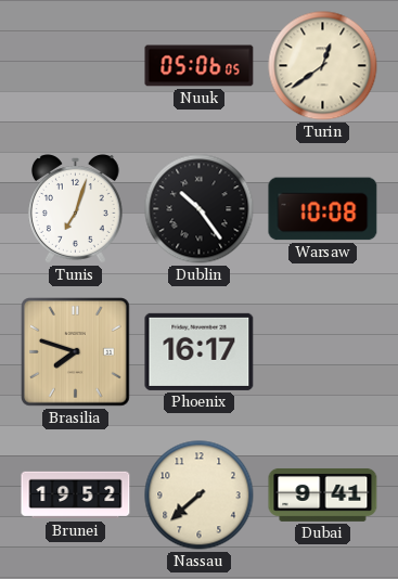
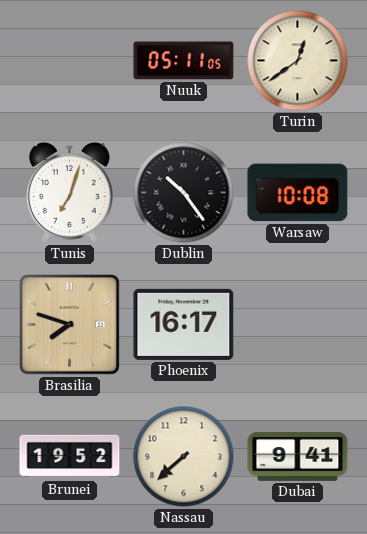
Nuuk: 05:06 -> 05:11 (184, 61)
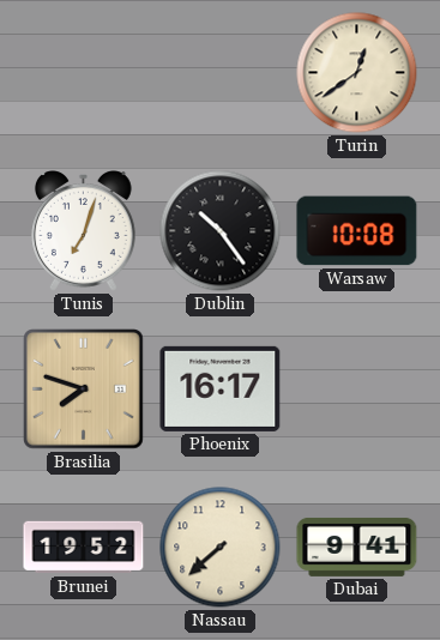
Nuuk: 05:11 -> none (184, 61)
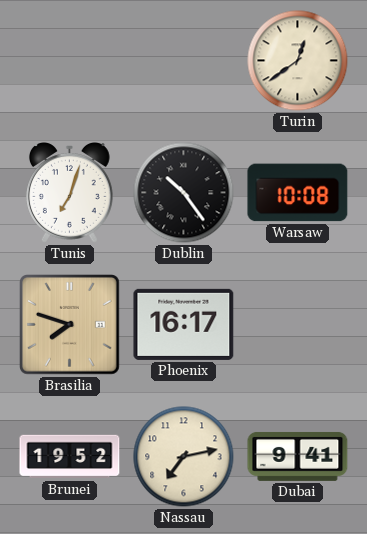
Nassau: 7:38 -> 7:13 (184, 457)
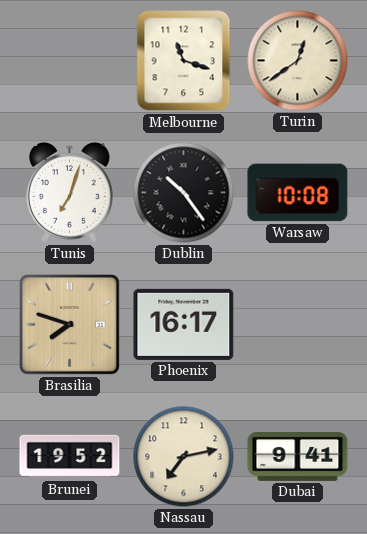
Melbourne: none -> 11:18 (184, 61)
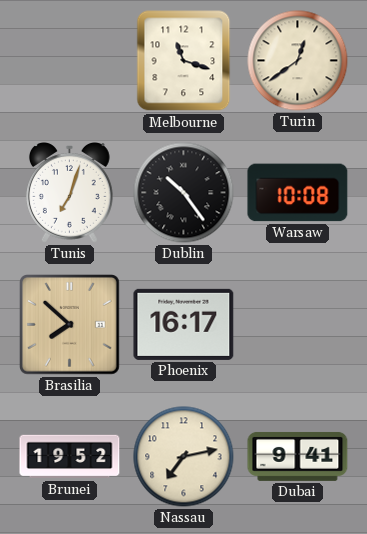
Brasilia: 7:48 -> 7:52 (70, 325)
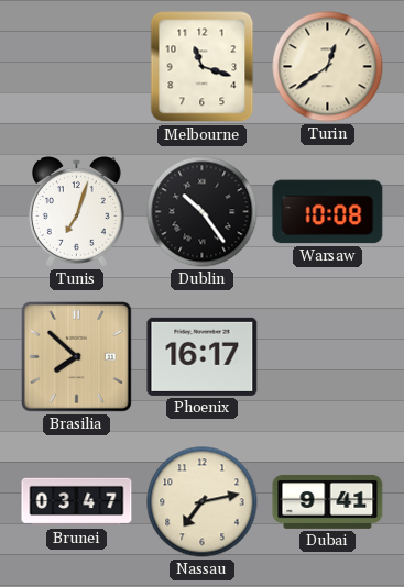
Brunei: 19:52 -> 03:47 (77, 502)
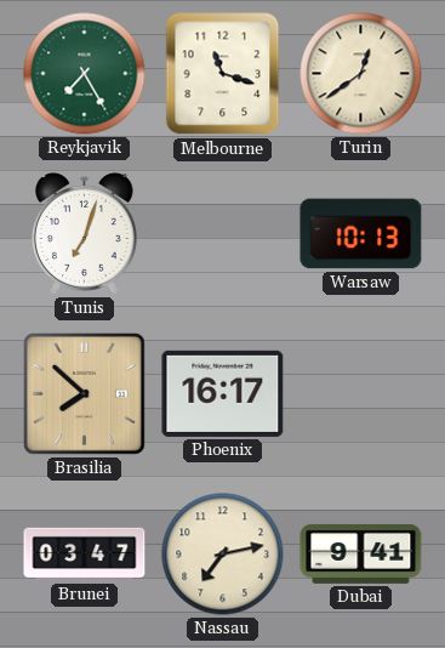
Reykjavik: none -> 7:25 (85, 74)
Dublin: 10:24 -> none (203, 212)
Warsaw: 10:08 -> 10:13 (361, 234)
